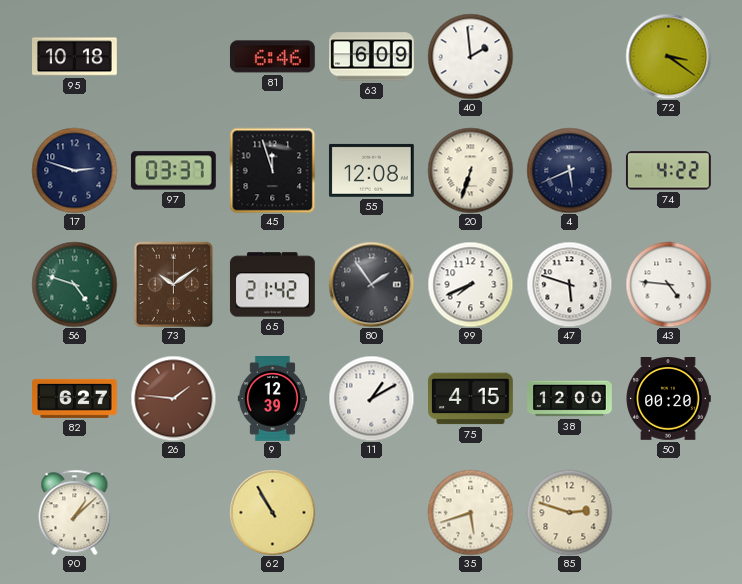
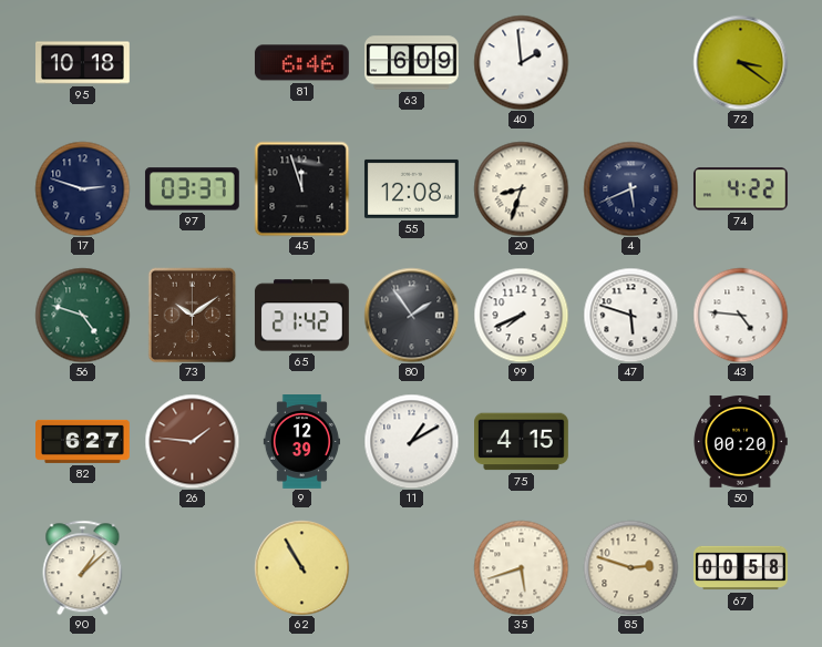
20: 6:33 -> 8:33 (521, 188)
38: 12:00 -> none (570, 399)
67: none -> 00:58 (741, 568)
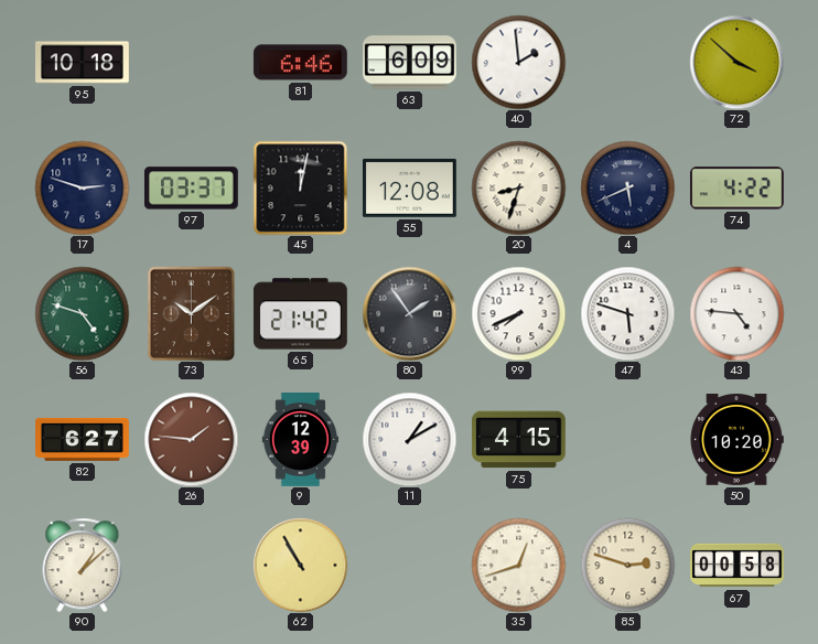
72: 3:21 -> 3:52 (736, 62)
45: 11:57 -> 12:02 (300, 187)
50: 00:20 -> 10:20 (736, 440)
35: 5:42 -> 12:42 (518, 565)
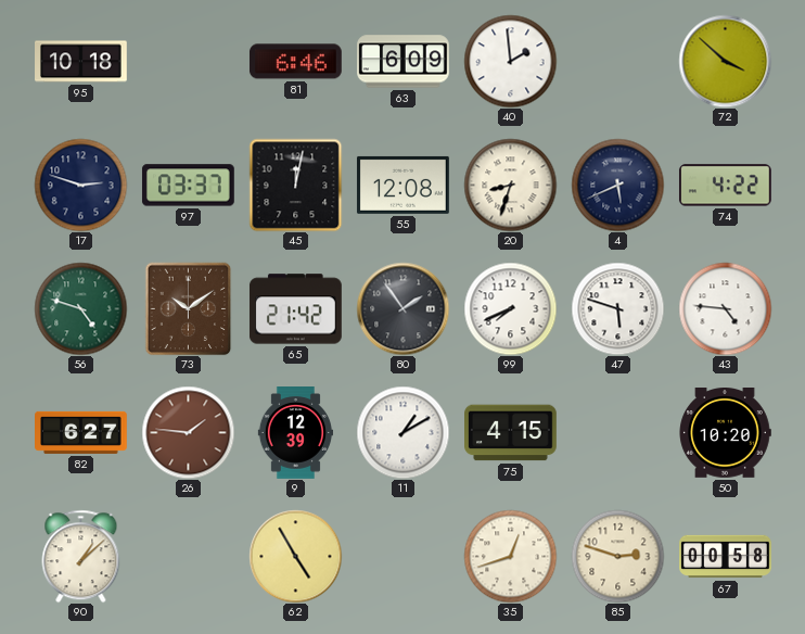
62: 10:55 -> 4:55 (295, 556)
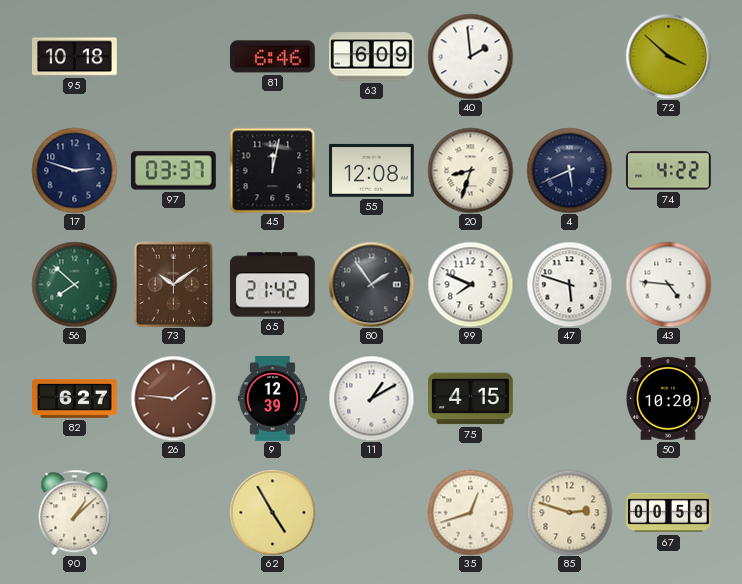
56: 4:48 -> 7:52 (74, 284)
99: 7:41 -> 7:49 (470, 284)
